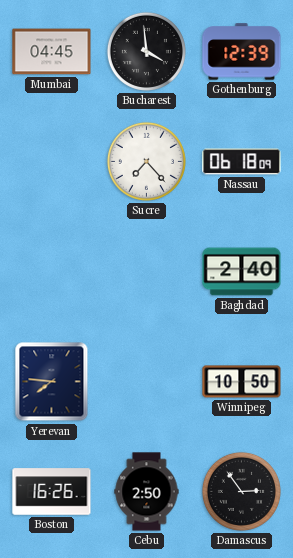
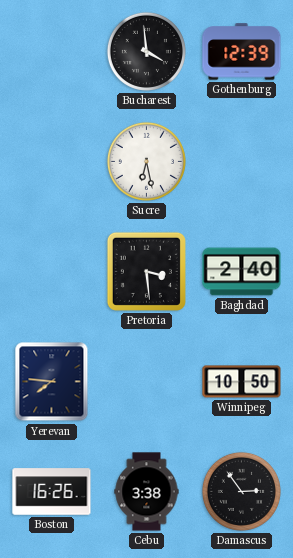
Mumbai: 04:45 -> none (52, 52)
Sucre: 7:23 -> 6:28 (146, 161)
Nassau: 06:18 -> none (242, 162)
Pretoria: none -> 3:29 (146, 271)
Cebu: 2:50 -> 3:38 (147, 492)
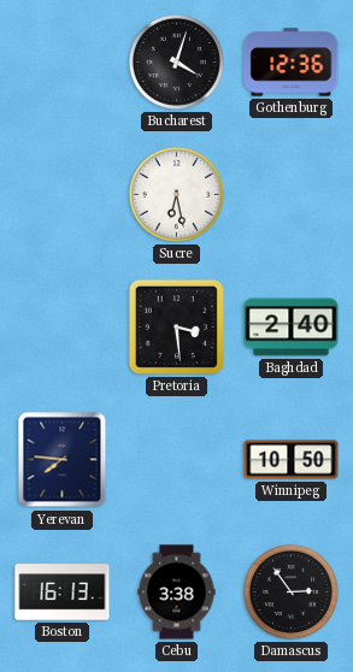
Bucharest: 3:59 -> 4:03 (176, 61)
Gothenburg: 12:39 -> 12:36 (292, 63)
Boston: 16:26 -> 16:13 (63, 593)
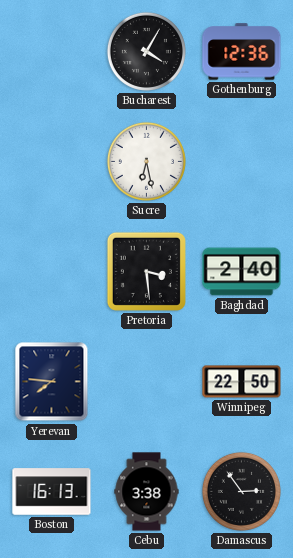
Bucharest: 4:03 -> 4:05 (146, 51)
Winnipeg: 10:50 -> 22:50 (242, 382)
